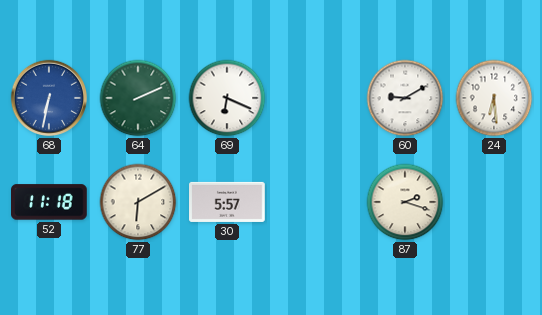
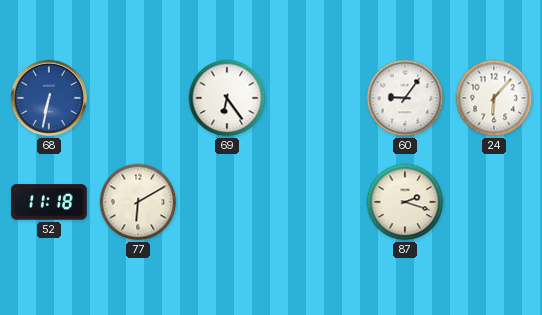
64: 2:11 -> none (138, 98)
69: 6:19 -> 6:24 (227, 98)
60: 9:10 -> 9:06 (405, 98)
24: 6:29 -> 6:07 (494, 98)
30: 5:57 -> none (227, 202)
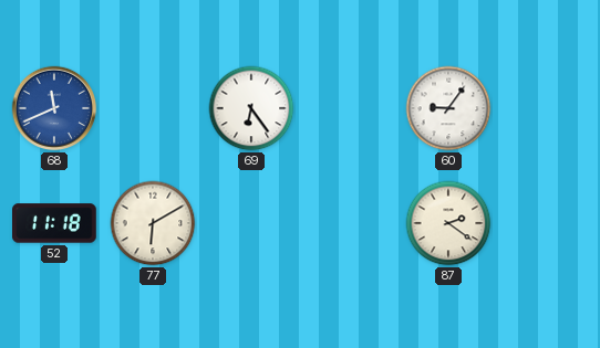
68: 6:32 -> 11:41 (54, 108)
24: 6:07 -> none (494, 98)
87: 2:18 -> 2:21 (448, 223)
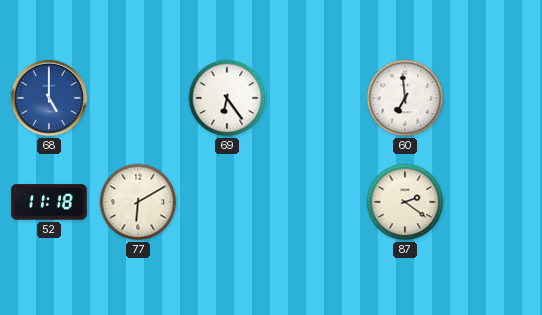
68: 11:41 -> 5:00 (49, 98)
60: 9:06 -> 6:59 (405, 98)
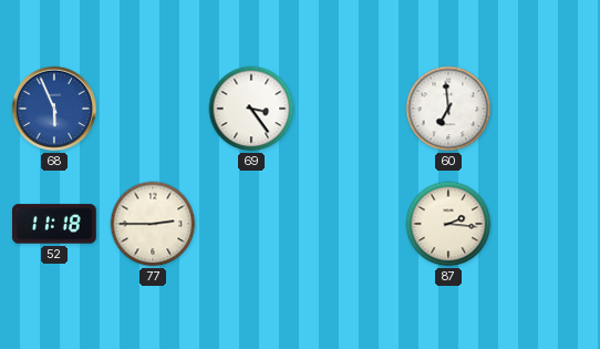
68: 5:00 -> 5:56 (54, 109)
69: 6:24 -> 3:24 (251, 109)
77: 6:10 -> 2:45 (153, 224)
87: 2:21 -> 2:16 (448, 224)
